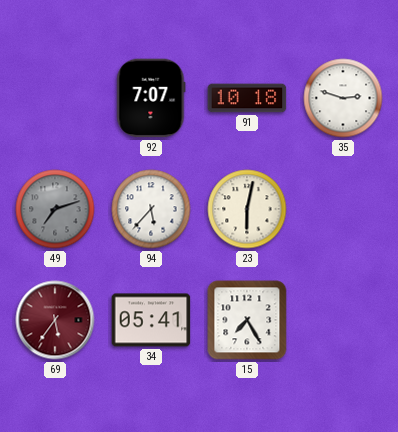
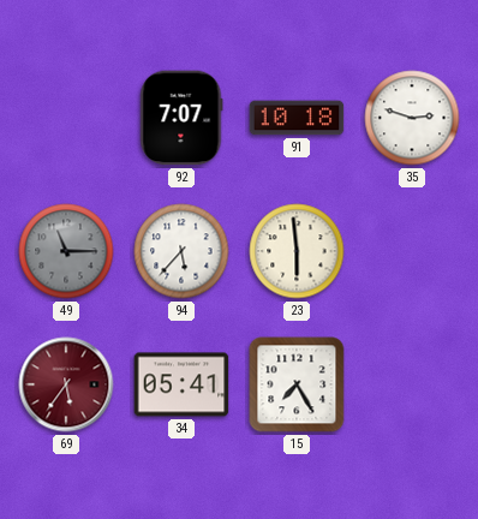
49: 7:12 -> 11:15 (66, 251)
23: 6:02 -> 5:59 (297, 251)
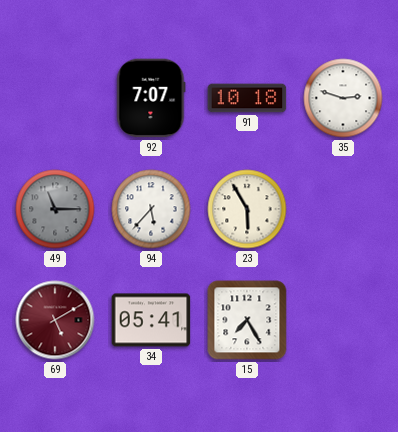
23: 5:59 -> 5:55 (247, 209)
69: 5:36 -> 5:10 (55, 320)
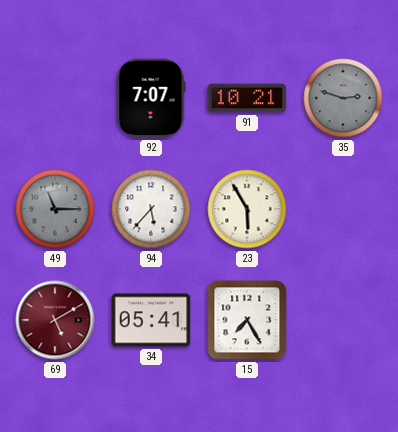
91: 10:18 -> 10:21 (247, 98)
35 dial: white -> grey (343, 98)
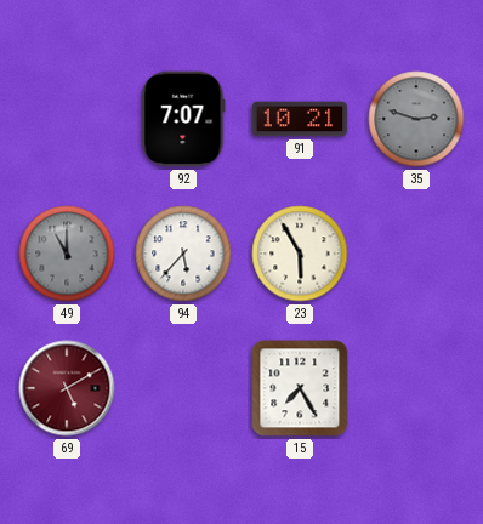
49: 11:15 -> 11:00 (67, 254)
34: 05:41 -> none (151, 320)
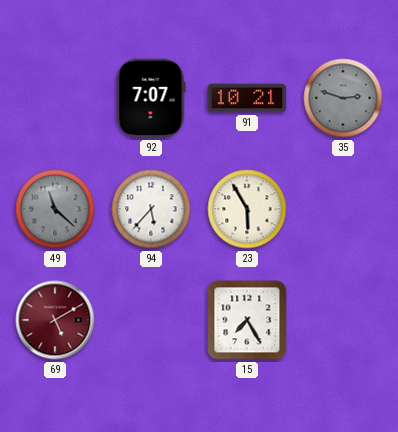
49: 11:00 -> 11:22 (55, 209)
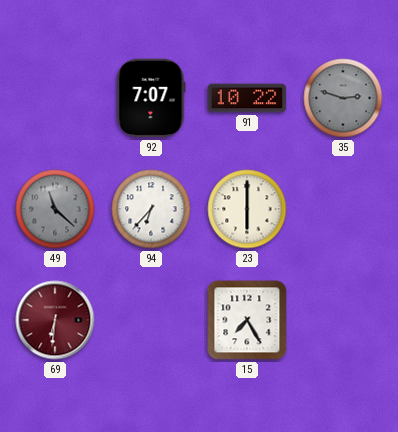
91: 10:21 -> 10:22 (247, 98)
94: 5:37 -> 6:37 (151, 209)
23: 5:55 -> 6:00 (247, 209)
69: 5:10 -> 6:31 (55, 320)
